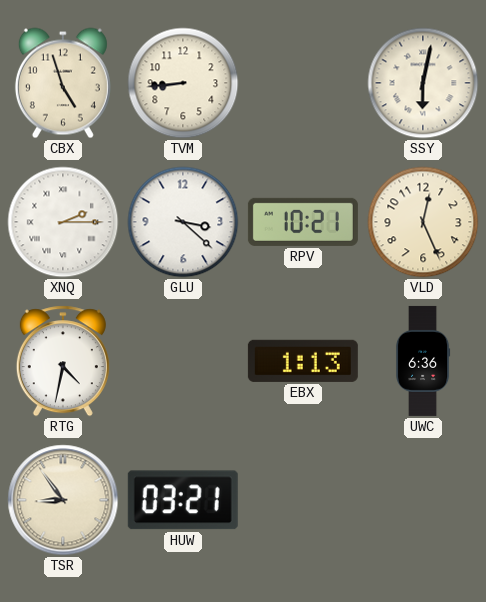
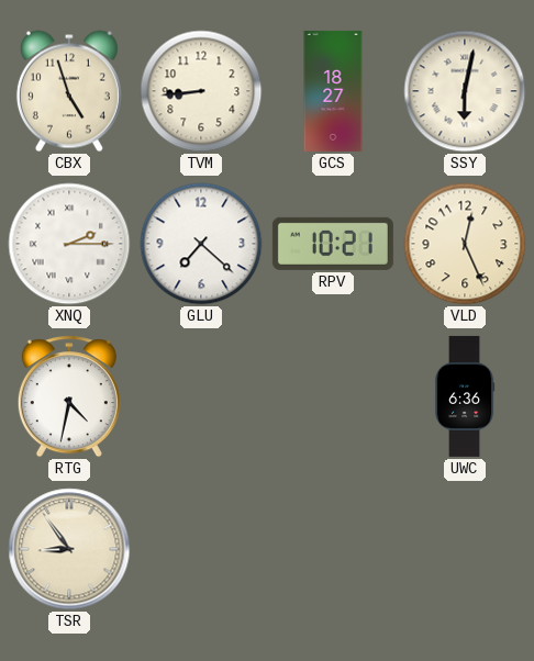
GCS: none -> 18:27 (333, 91)
GLU: 3:22 -> 7:22 (201, 244)
EBX: 1:13 -> none (303, 361)
HUW: 03:21 -> none (183, 500)
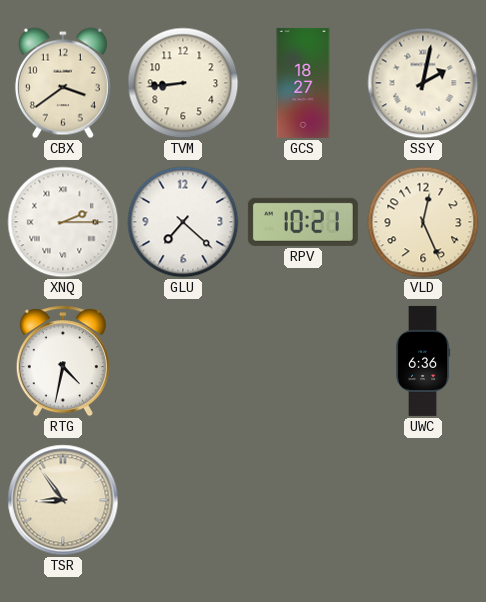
CBX: 4:57 -> 3:39 (63, 83)
SSY: 6:02 -> 2:02 (423, 83)
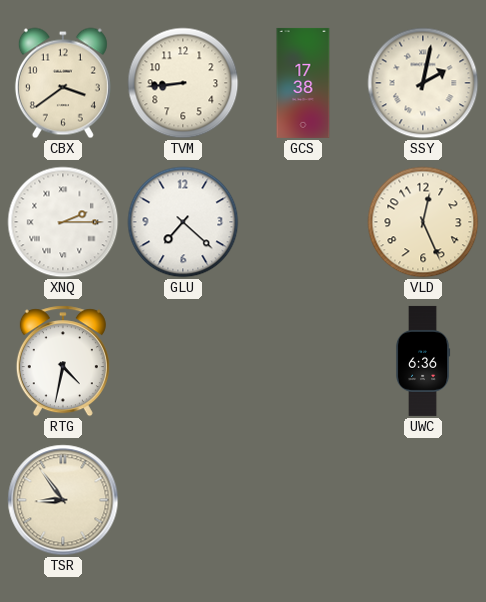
GCS: 18:27 -> 17:38 (303, 83)
RPV: 10:21 -> none (303, 222)
